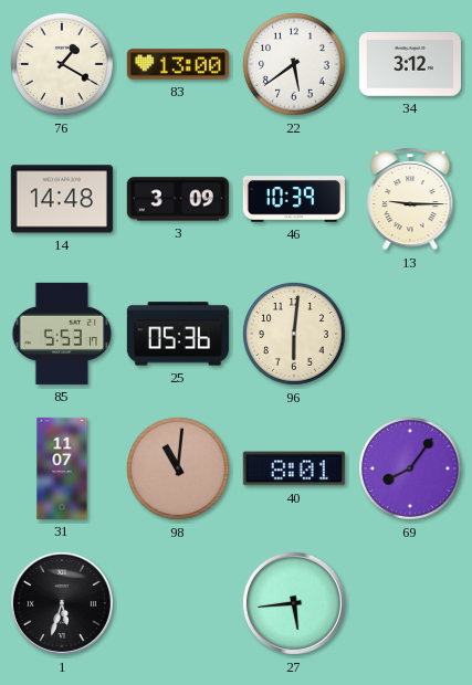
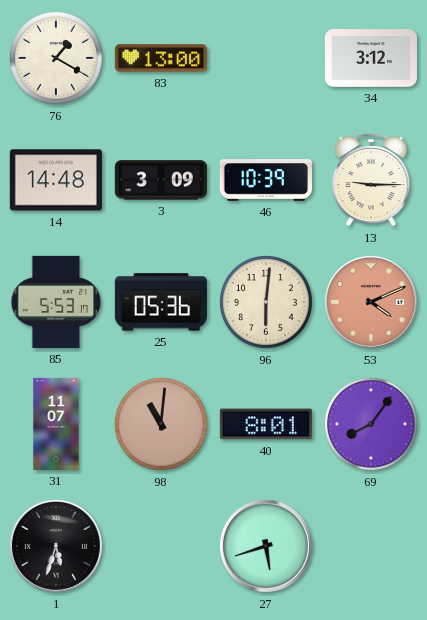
22: 5:39 -> none (294, 64)
53: none -> 4:11 (371, 302)
27: 5:44 -> 5:42 (266, 546)
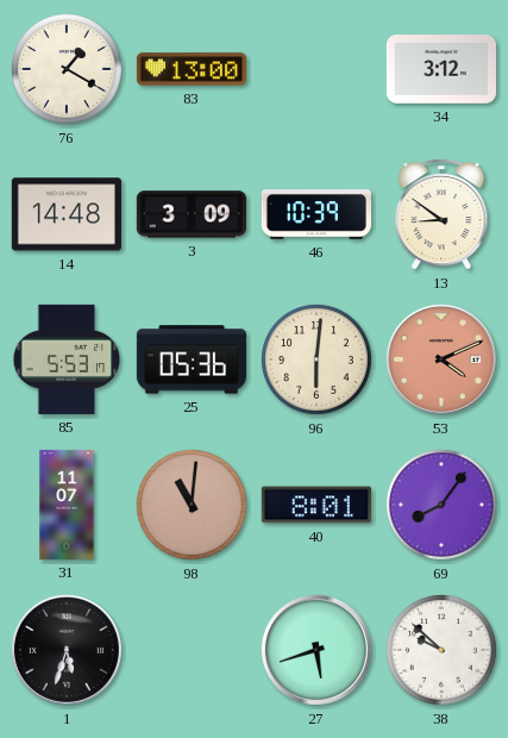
13: 9:15 -> 8:51 (441, 214)
38: none -> 9:52 (441, 650)
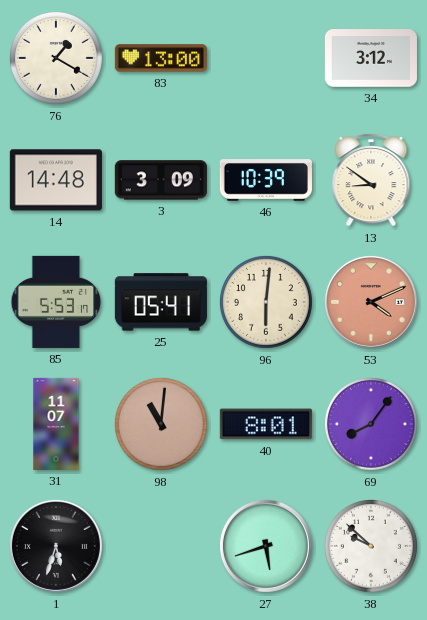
25: 05:36 -> 05:41 (161, 302)
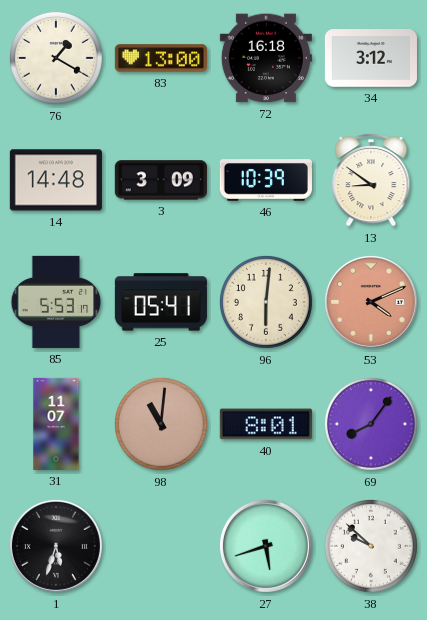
72: none -> 16:18 (266, 58)
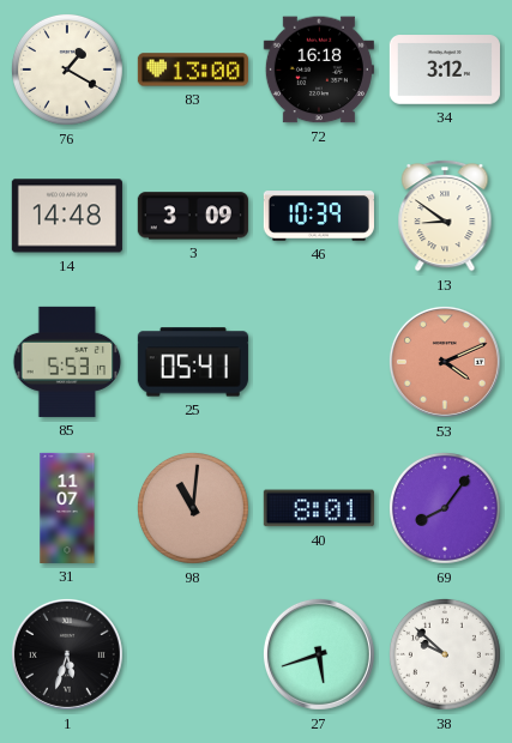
96: 6:01 -> none (266, 302)
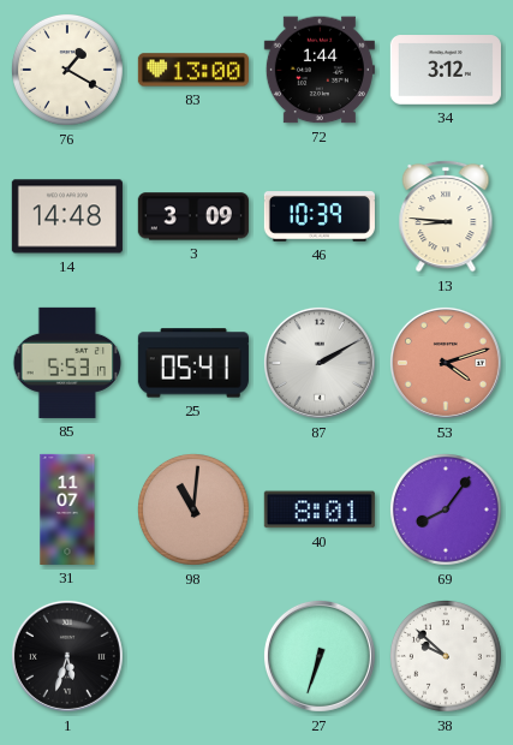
72: 16:18 -> 1:44 (320, 70)
13: 8:51 -> 8:46 (446, 216)
87: none -> 2:10 (320, 363)
53: 4:11 -> 4:12 (446, 363)
27: 5:42 -> 6:33 (320, 656)
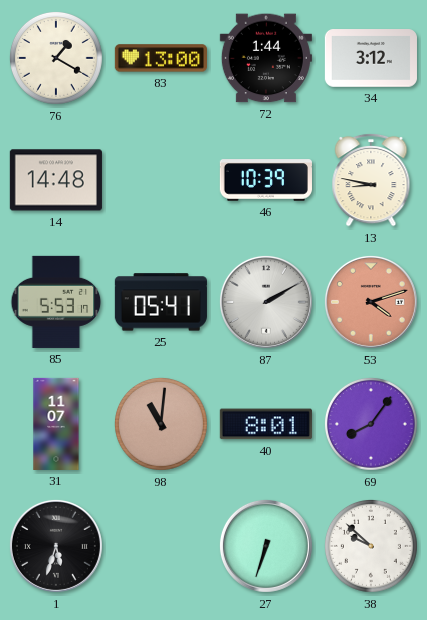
3: 3:09 -> none (193, 216)
13: 8:46 -> 8:47 (371, 180)
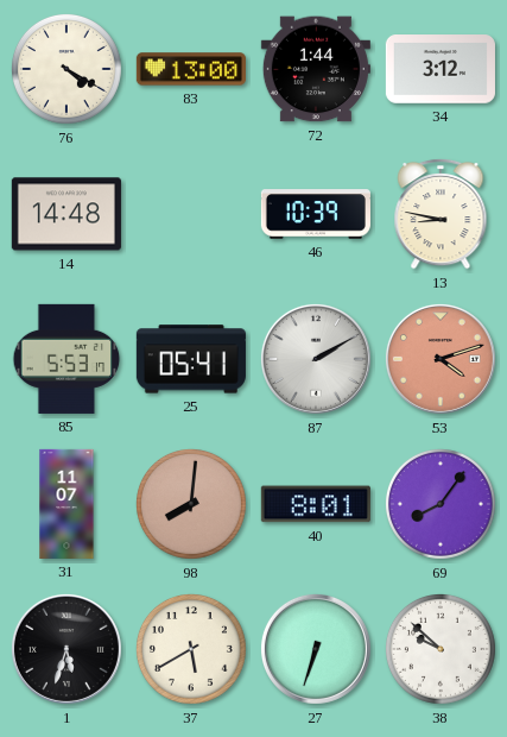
76: 1:20 -> 4:20 (66, 69)
98: 11:01 -> 8:01 (191, 504)
37: none -> 5:40 (191, 649)
